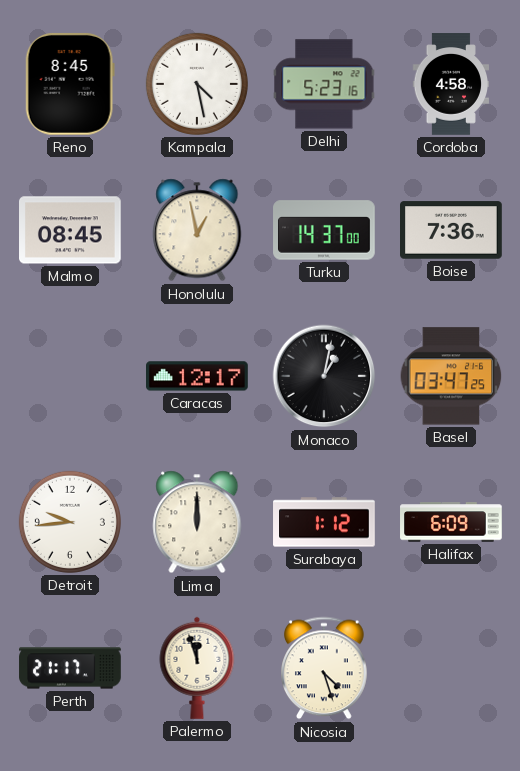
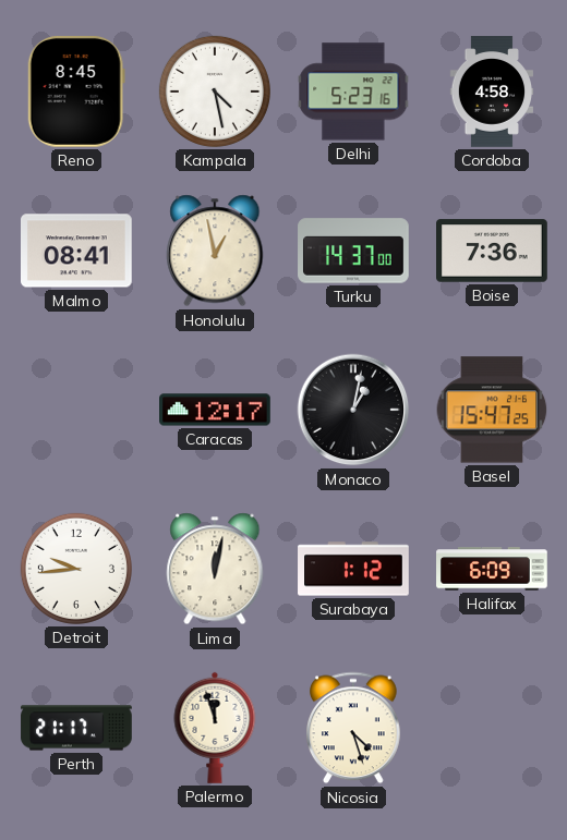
Malmo: 08:45 -> 08:41 (77, 251)
Basel: 03:47 -> 15:47 (492, 410)
Lima: 12:00 -> 12:02 (215, 569)
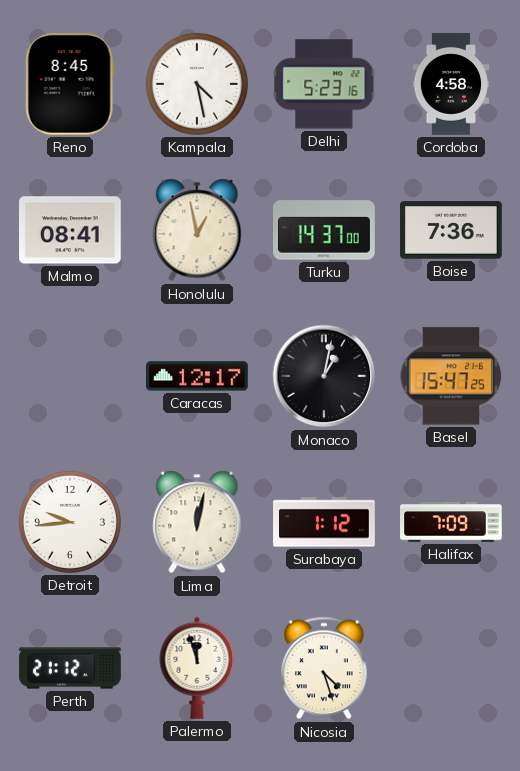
Halifax: 6:09 -> 7:09 (451, 522)
Perth: 21:17 -> 21:12 (70, 668)
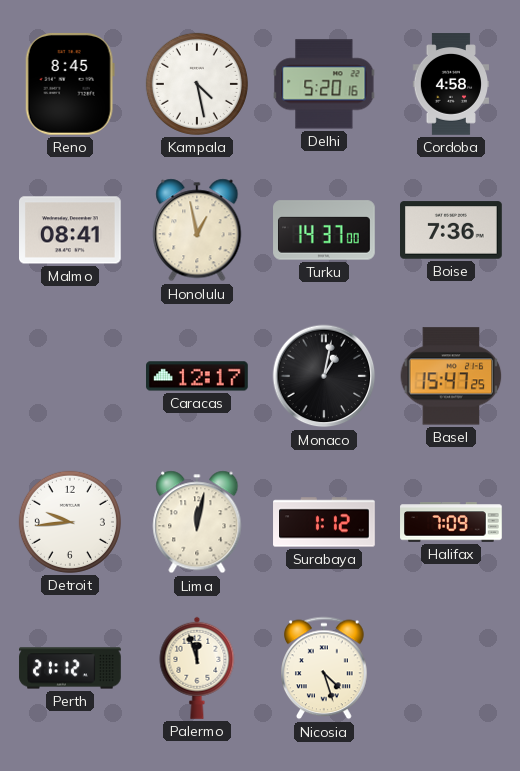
Delhi: 5:23 -> 5:20 (324, 84)
